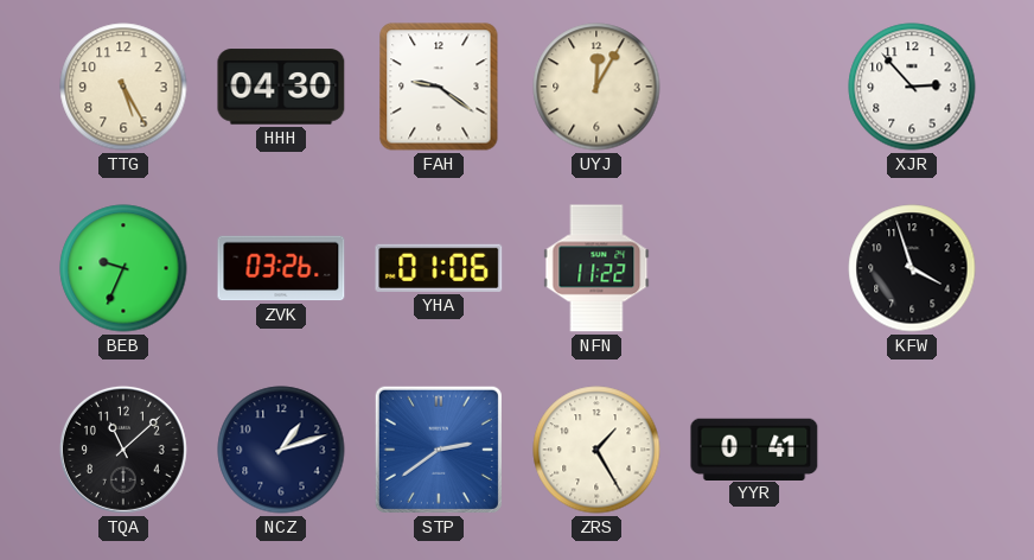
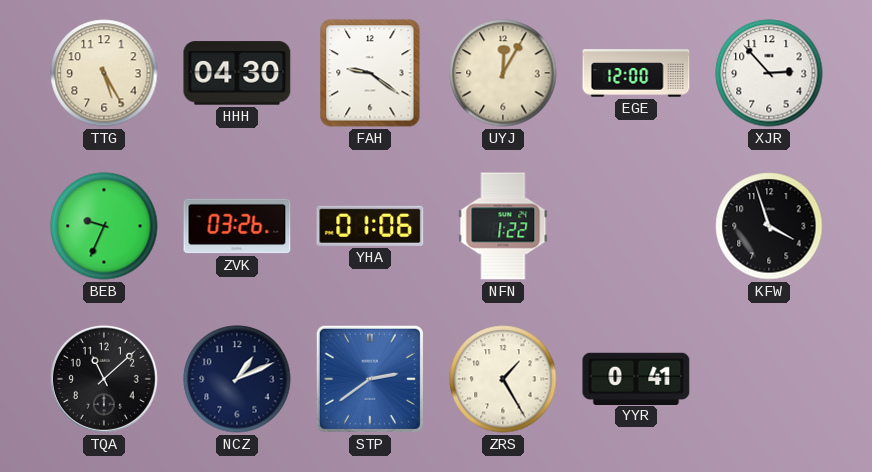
EGE: none -> 12:00 (636, 73)
NFN: 11:22 -> 1:22 (503, 226)
NCZ: 1:12 -> 1:11 (237, 379)
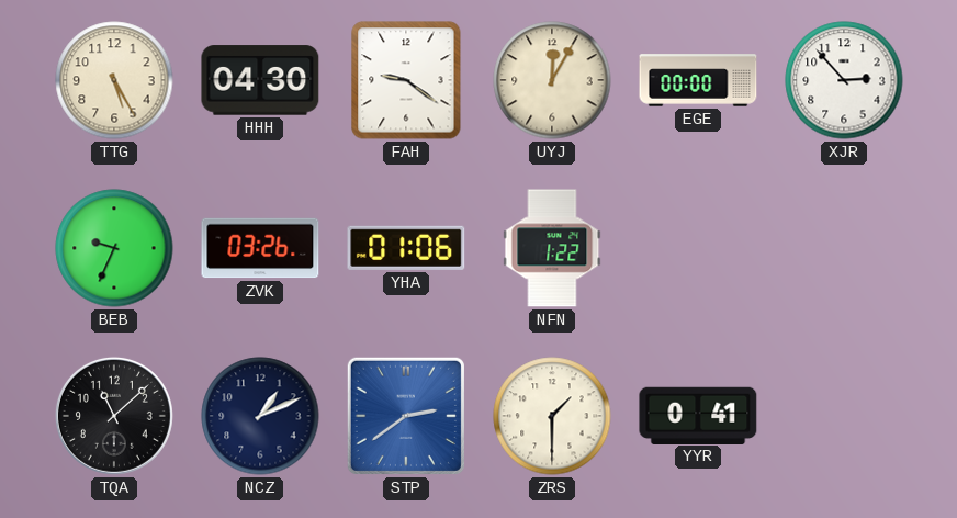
EGE: 12:00 -> 00:00 (698, 80)
KFW: 3:57 -> none (769, 226)
ZRS: 1:25 -> 1:30 (552, 416)
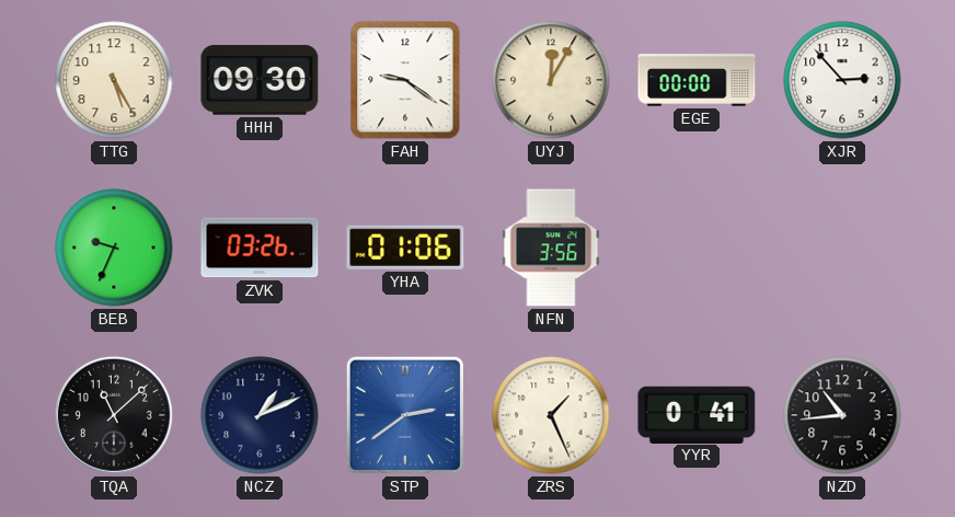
HHH: 04:30 -> 09:30 (260, 80)
NFN: 1:22 -> 3:56 (551, 248)
ZRS: 1:30 -> 1:26 (551, 415)
NZD: none -> 10:44 (842, 415)
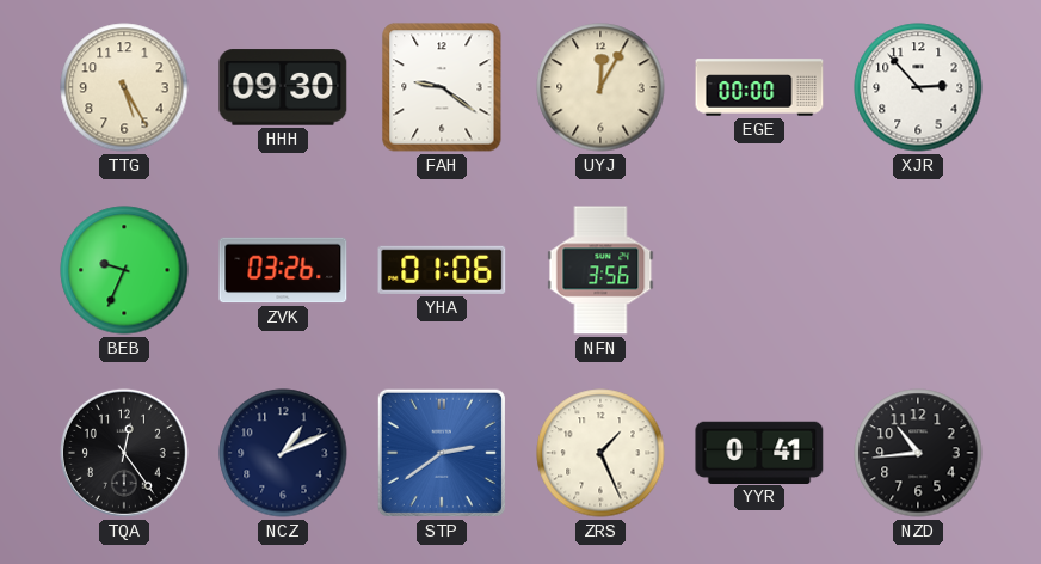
TQA: 11:08 -> 12:24 (124, 453)
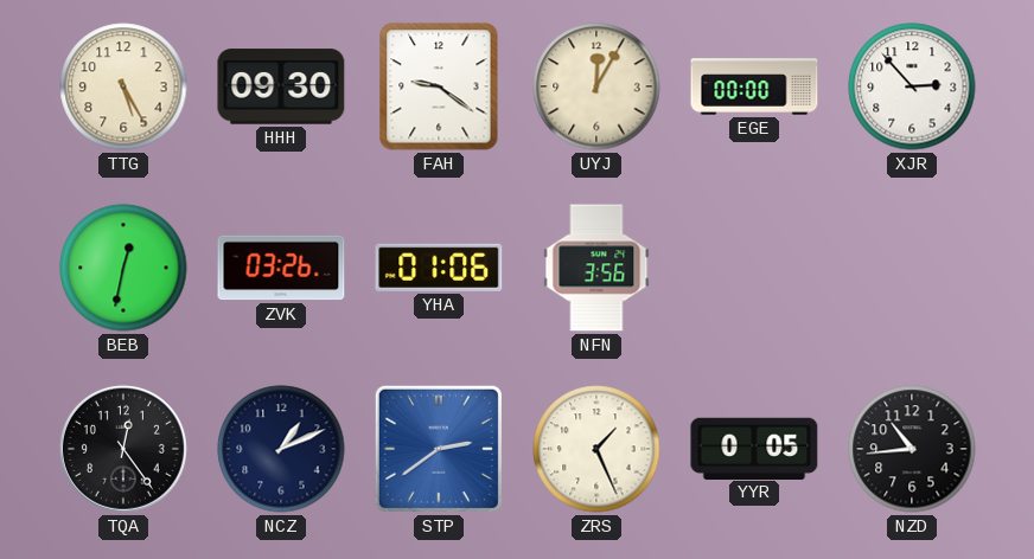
BEB: 9:34 -> 12:32 (123, 268)
YYR: 0:41 -> 0:05 (754, 448)
